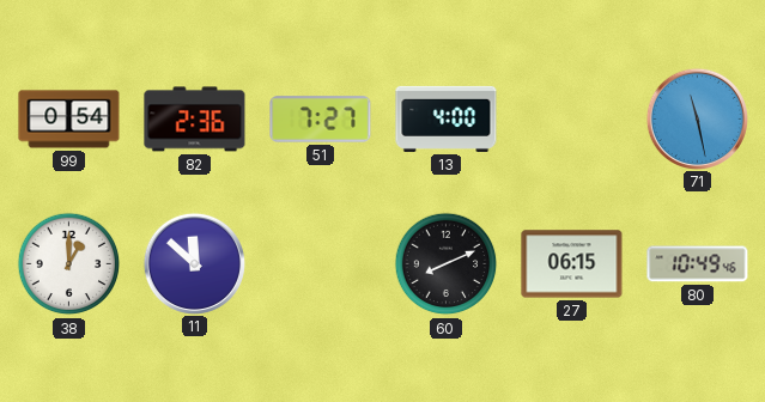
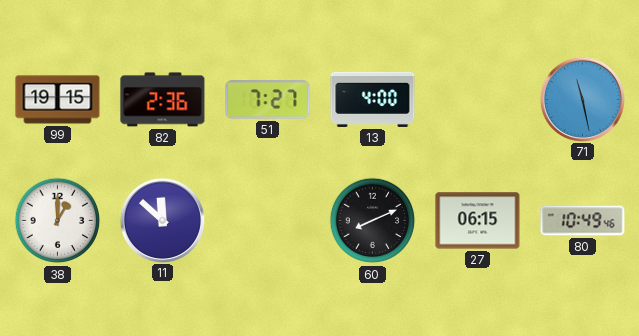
99: 0:54 -> 19:15 (58, 100)
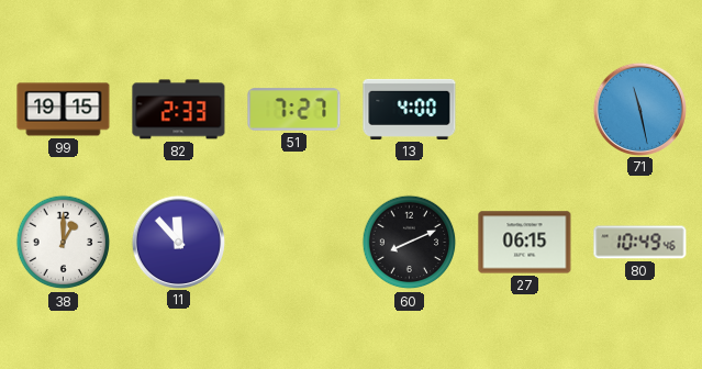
82: 2:36 -> 2:33 (179, 110)
11: 11:52 -> 11:53 (178, 242)
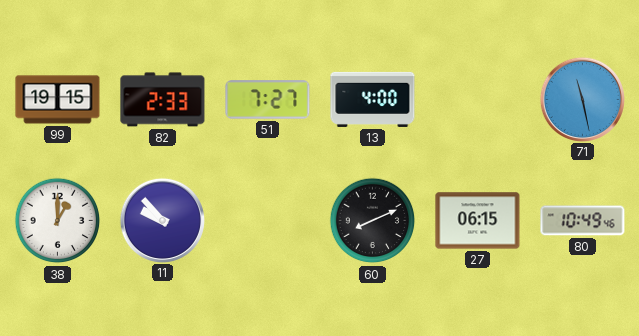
11: 11:53 -> 9:53 (162, 220)
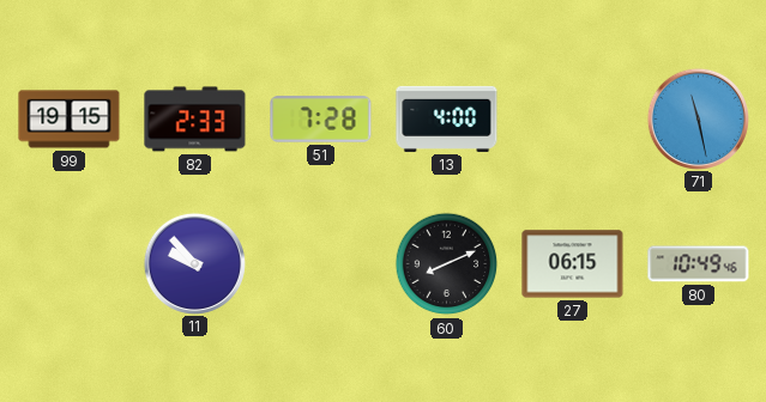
51: 7:27 -> 7:28 (321, 120)
38: 1:00 -> none (58, 221)
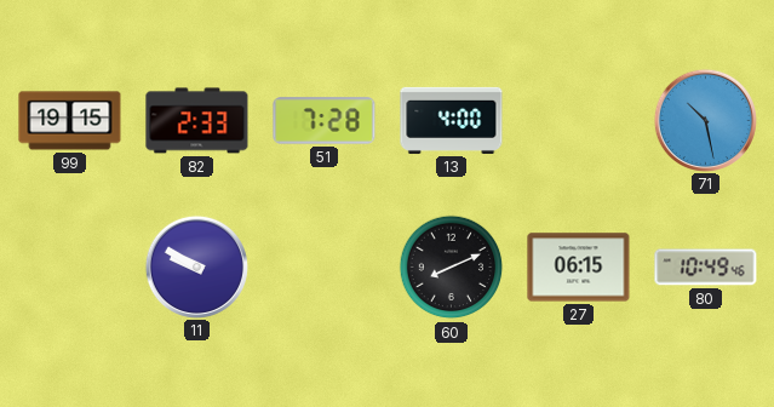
71: 11:28 -> 10:28 (705, 120)
11: 9:53 -> 9:50 (196, 266)
